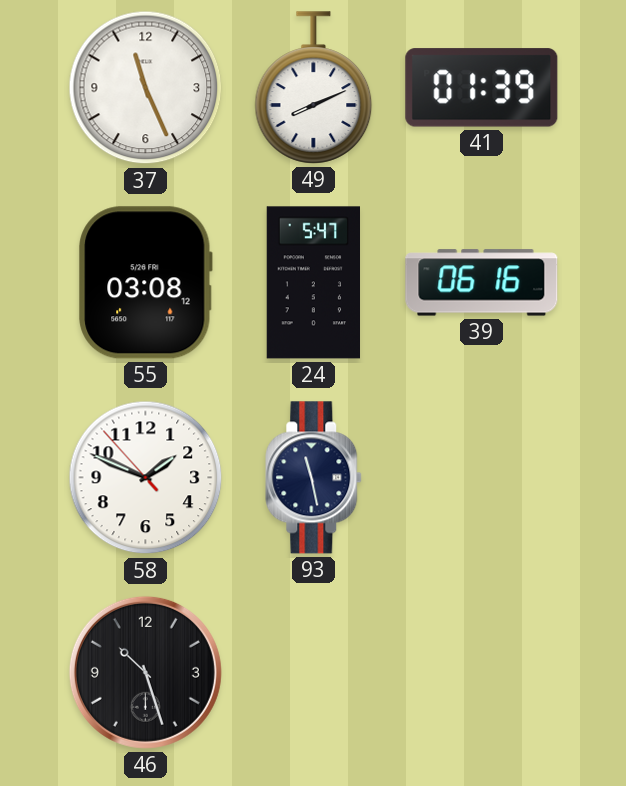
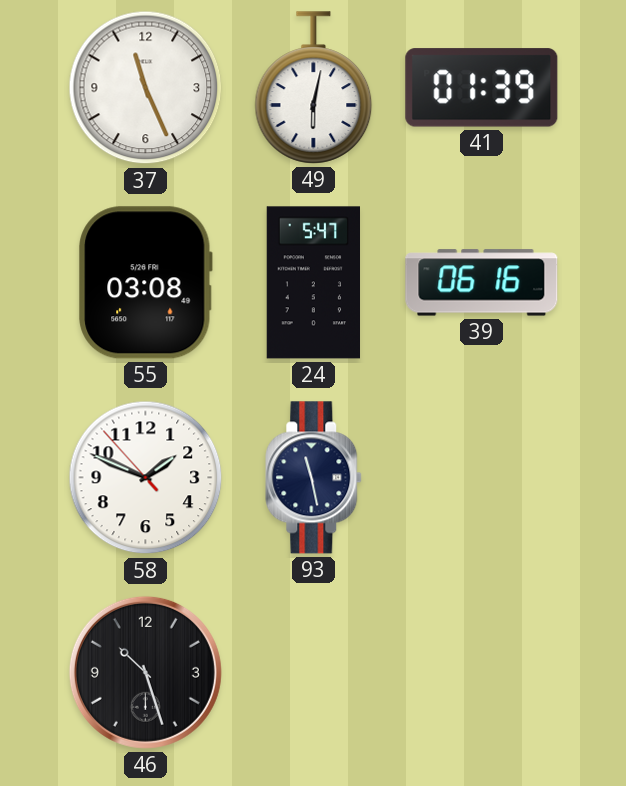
49: 8:11 -> 6:02 (314, 88)
55: 03:08:12 -> 03:08 (146, 283)
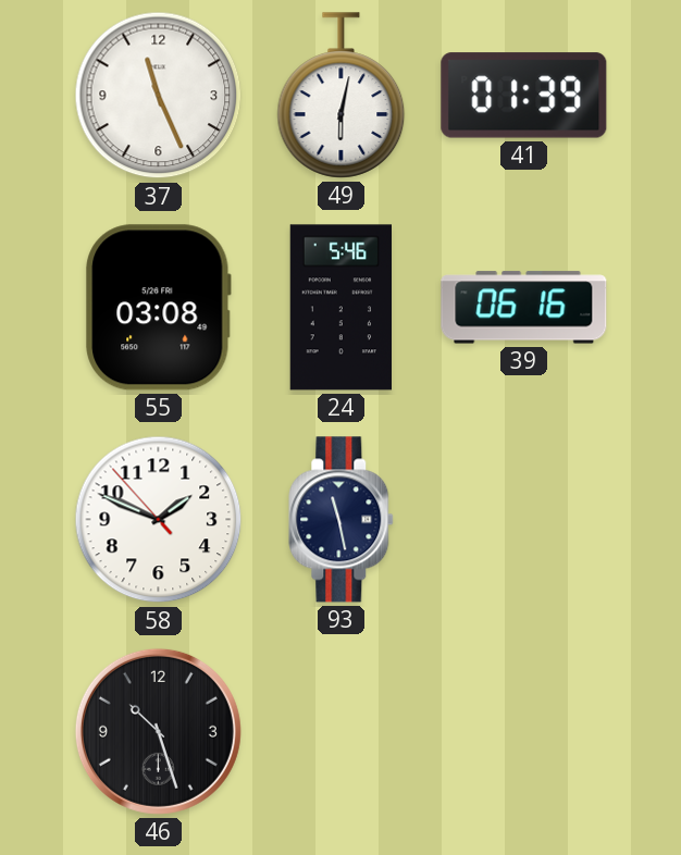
24: 5:47 -> 5:46 (342, 308)
